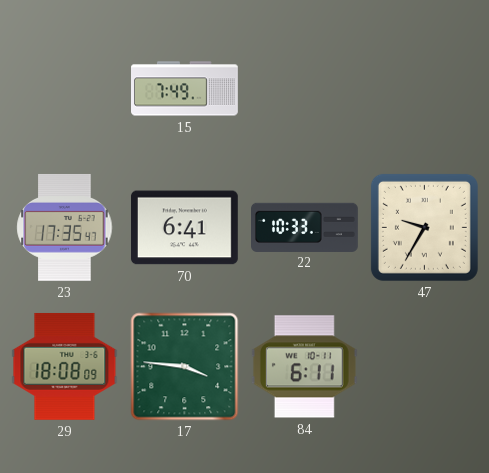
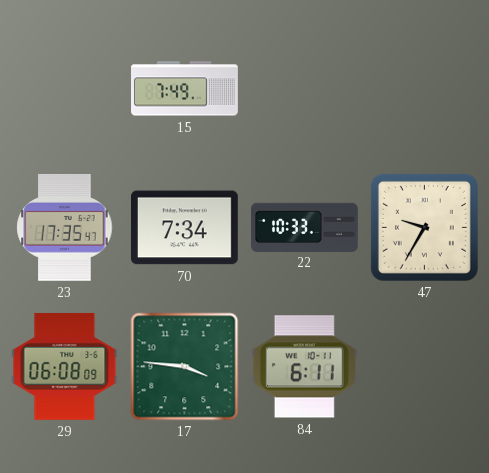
70: 6:41 -> 7:34 (184, 228)
29: 18:08 -> 06:08 (65, 366)
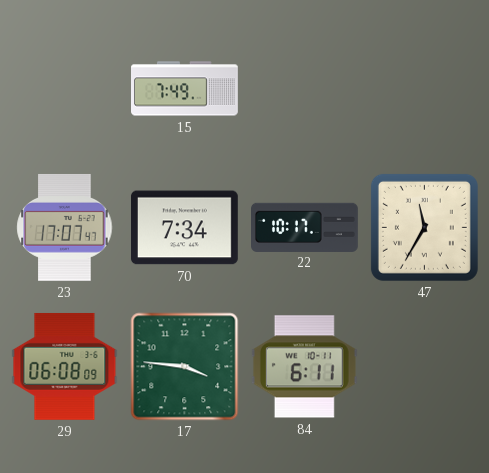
23: 17:35 -> 17:07 (65, 227)
22: 10:33 -> 10:17 (305, 227)
47: 9:35 -> 11:35 (424, 227)
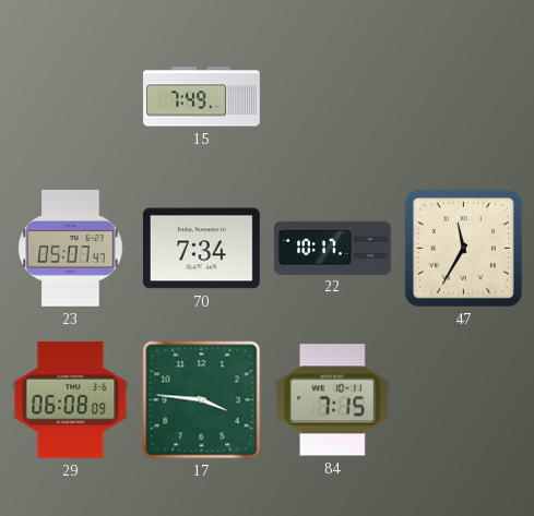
23: 17:07 -> 05:07 (71, 248)
84: 6:11 -> 7:15 (332, 400)
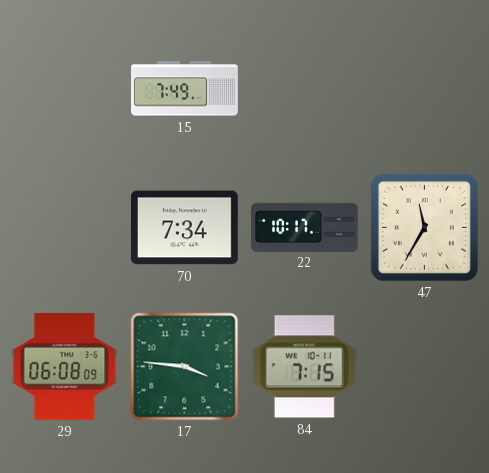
23: 05:07 -> none (71, 248)
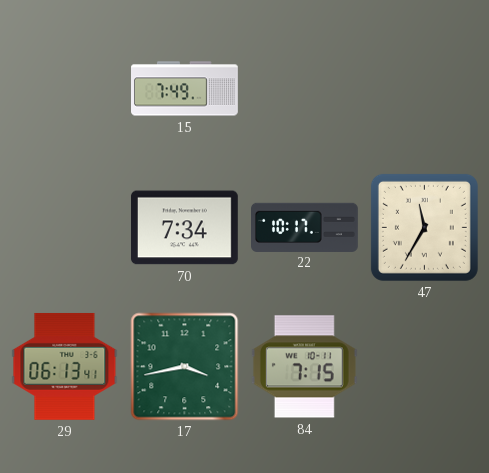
29: 06:08 -> 06:13 (65, 366)
17: 3:46 -> 3:43 (185, 367)
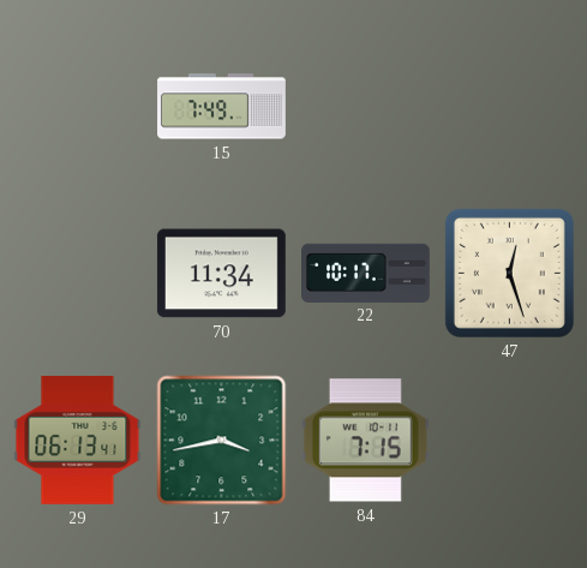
70: 7:34 -> 11:34 (221, 274)
47: 11:35 -> 12:27 (509, 273)
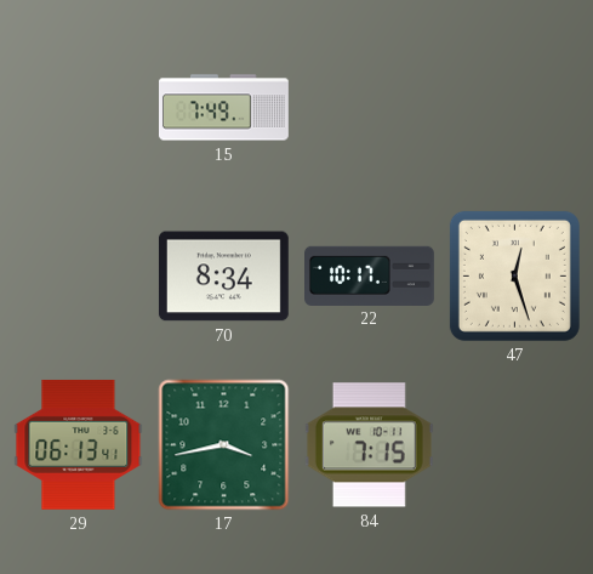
70: 11:34 -> 8:34 (223, 277)
